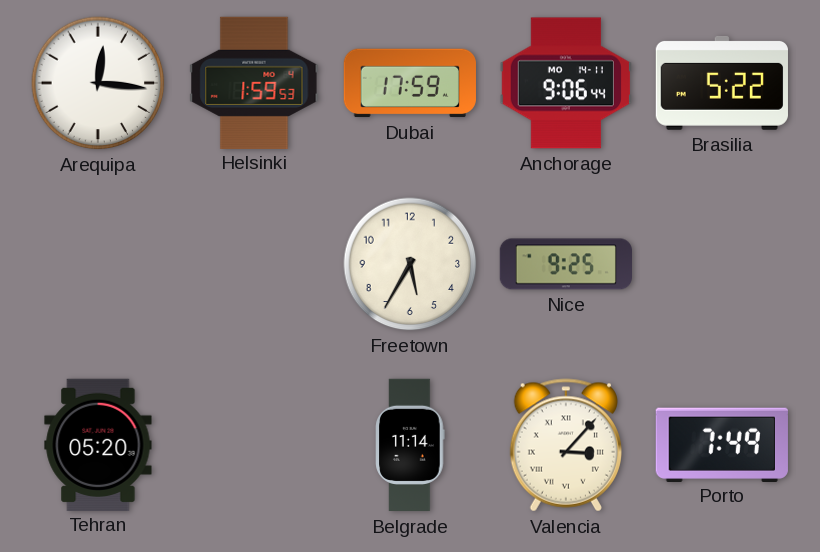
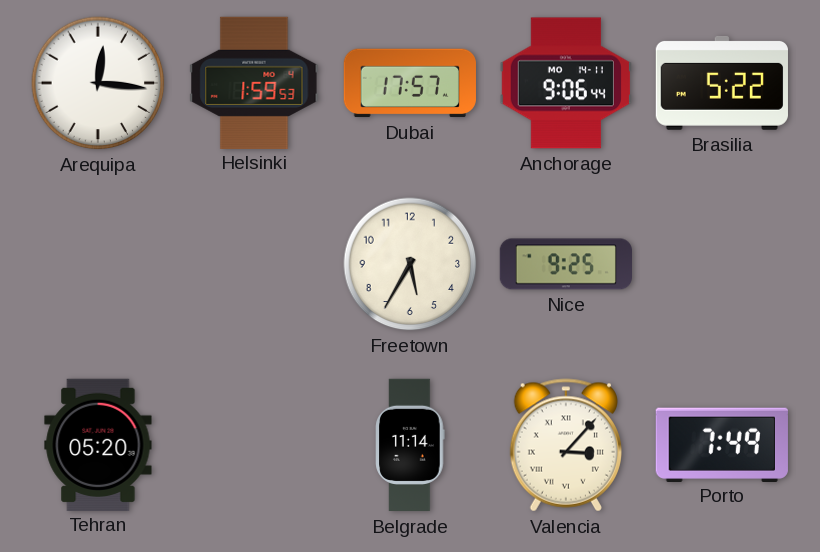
Dubai: 17:59 -> 17:57 (410, 83)
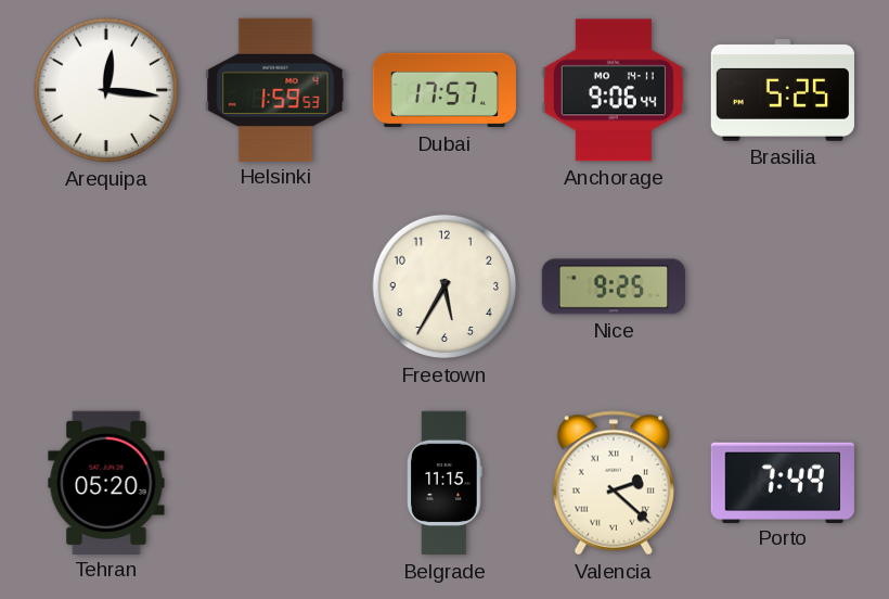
Brasilia: 5:22 -> 5:25 (782, 90)
Belgrade: 11:14 -> 11:15 (445, 483)
Valencia: 3:07 -> 2:22 (614, 483)
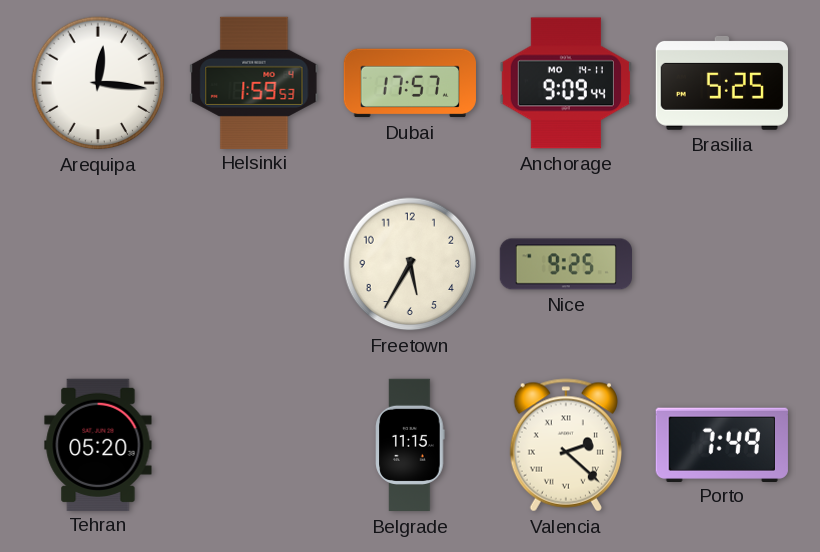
Anchorage: 9:06 -> 9:09 (566, 83)
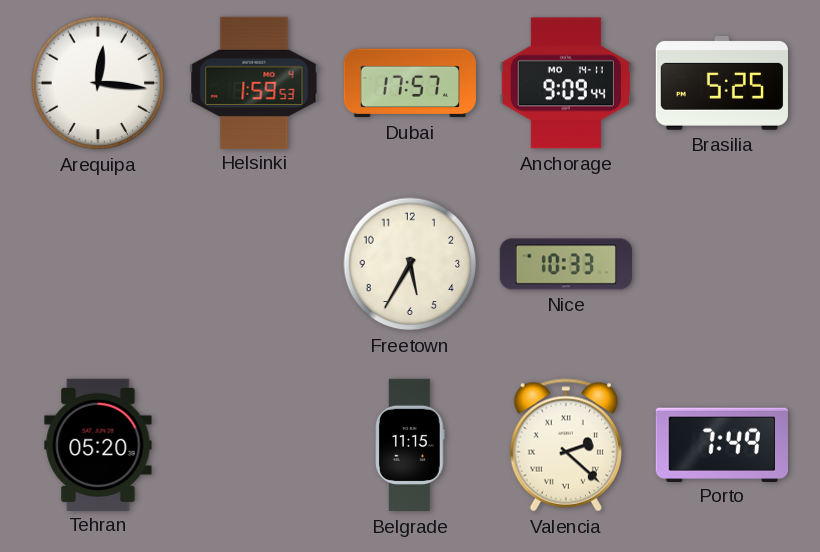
Nice: 9:25 -> 10:33 (565, 264)
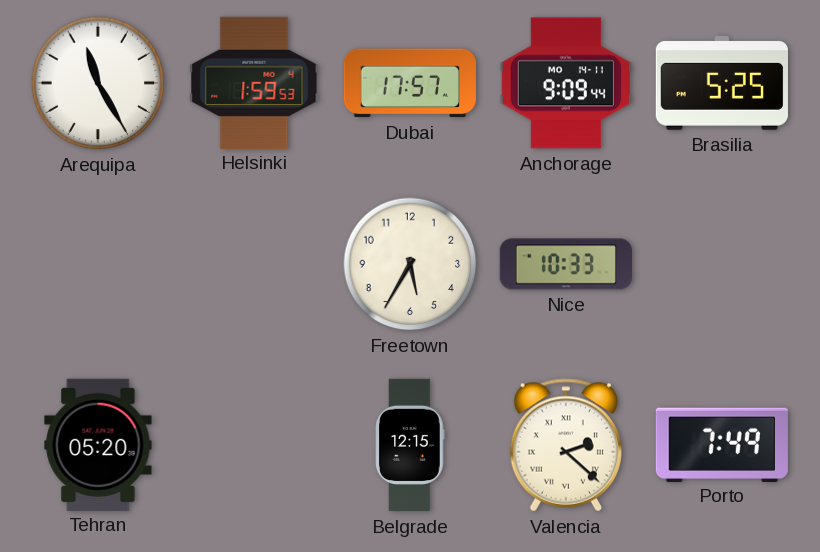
Arequipa: 12:16 -> 11:25 (98, 83)
Belgrade: 11:15 -> 12:15 (410, 445)
